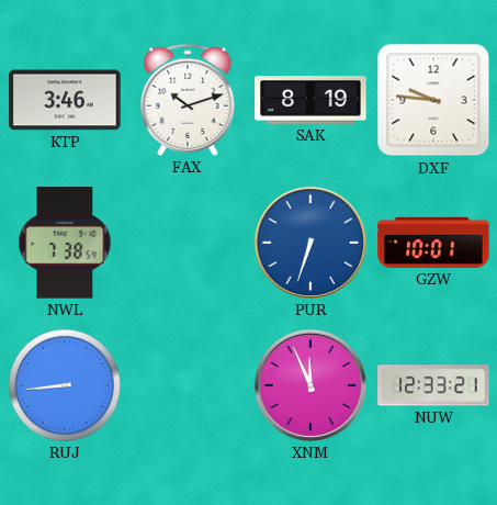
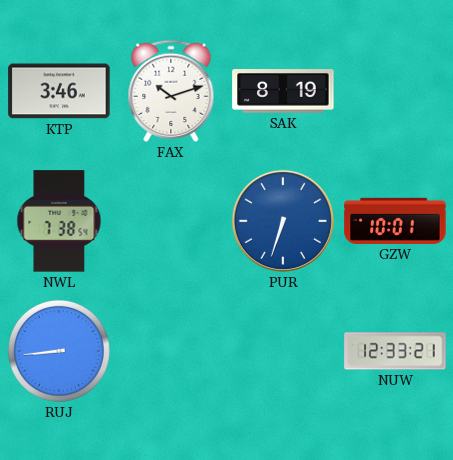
DXF: 9:46 -> none (433, 100)
XNM: 11:56 -> none (310, 385)
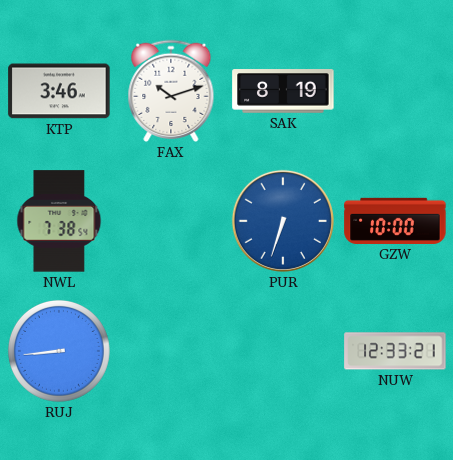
GZW: 10:01 -> 10:00 (395, 221)
